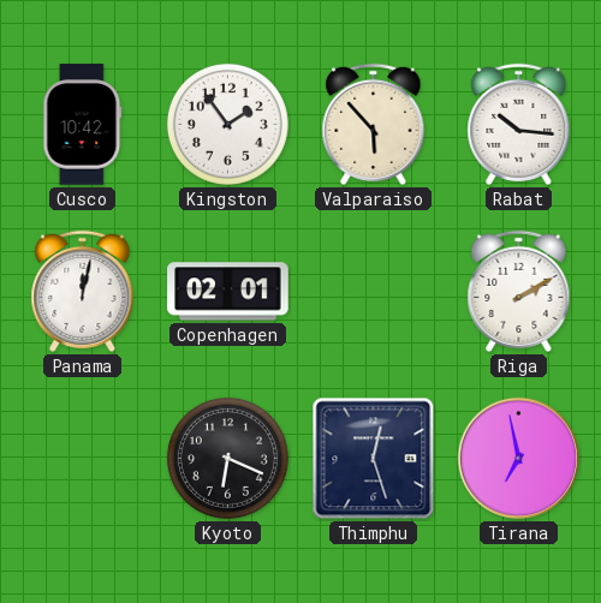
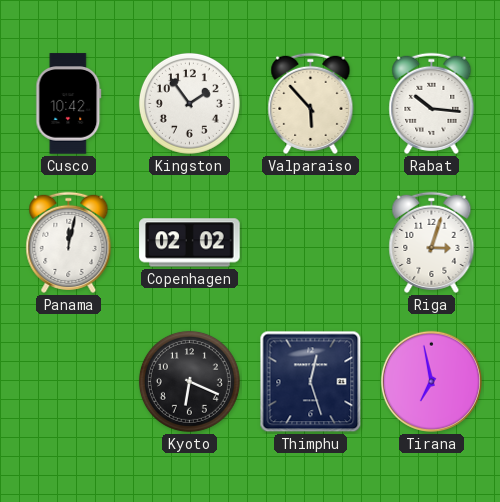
Copenhagen: 02:01 -> 02:02 (190, 243)
Riga: 2:10 -> 3:03 (432, 242)
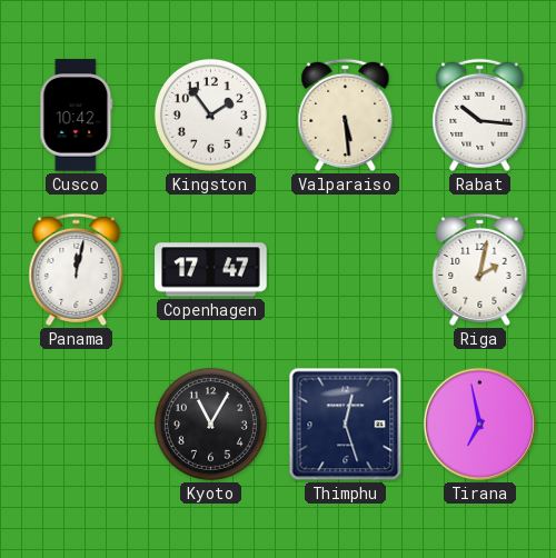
Valparaiso: 5:53 -> 5:29 (346, 114)
Copenhagen: 02:02 -> 17:47 (211, 270)
Riga: 3:03 -> 2:02 (480, 269)
Kyoto: 6:19 -> 11:05 (210, 424)
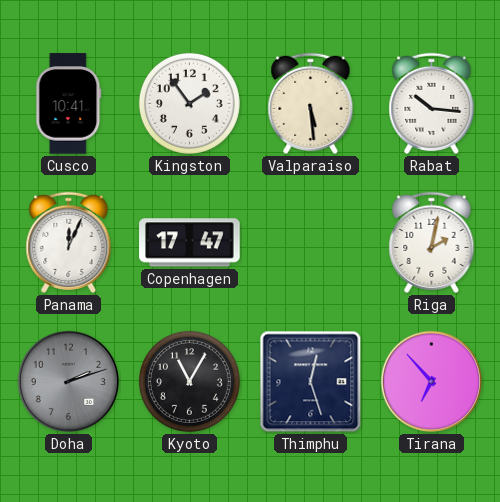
Cusco: 10:42 -> 10:41 (69, 104)
Panama: 12:02 -> 12:04 (69, 242)
Doha: none -> 2:12 (68, 381)
Tirana: 6:58 -> 6:53 (431, 381)
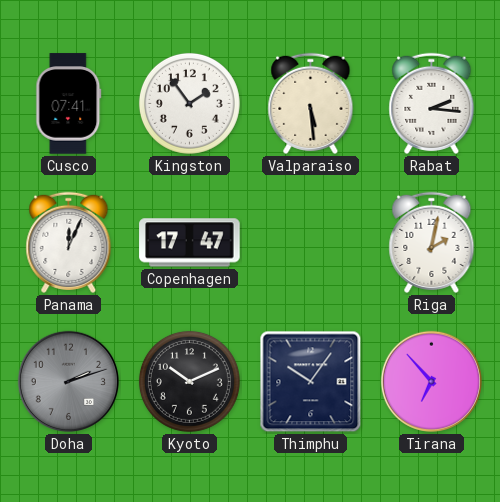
Cusco: 10:41 -> 07:41 (69, 104)
Rabat: 10:16 -> 2:16 (432, 103)
Kyoto: 11:05 -> 10:11 (189, 381)
Thimphu: 12:27 -> 10:06 (311, 382)
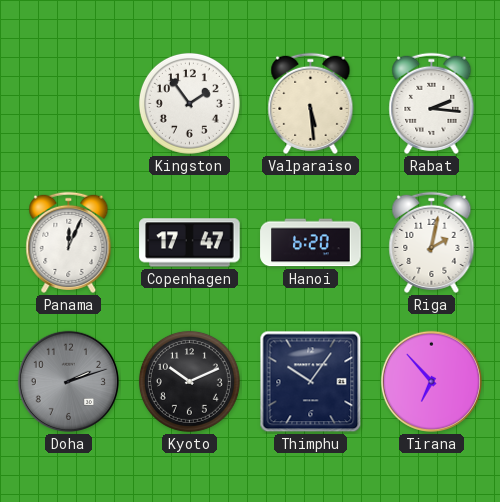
Cusco: 07:41 -> none (69, 104)
Hanoi: none -> 6:20 (311, 243)
